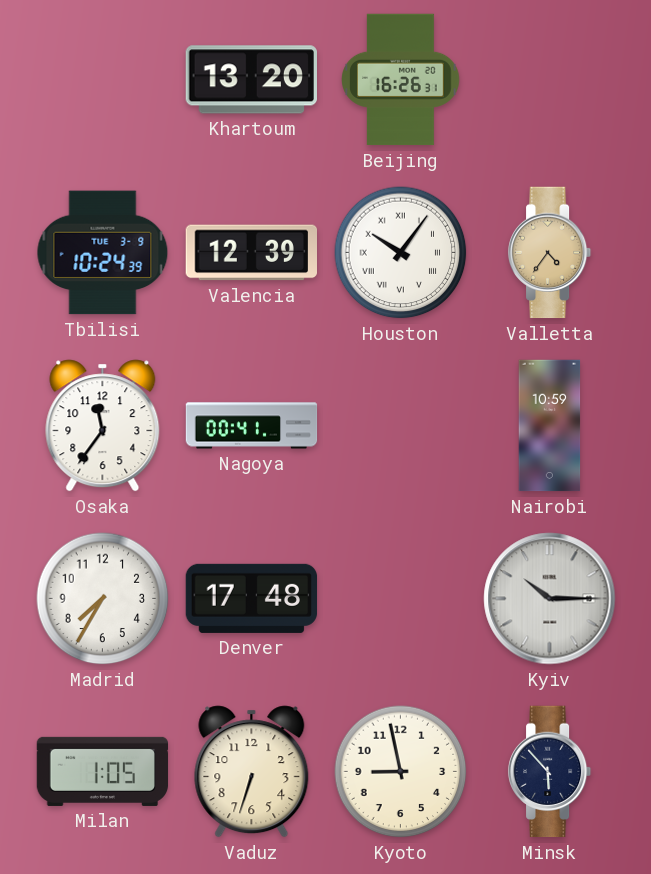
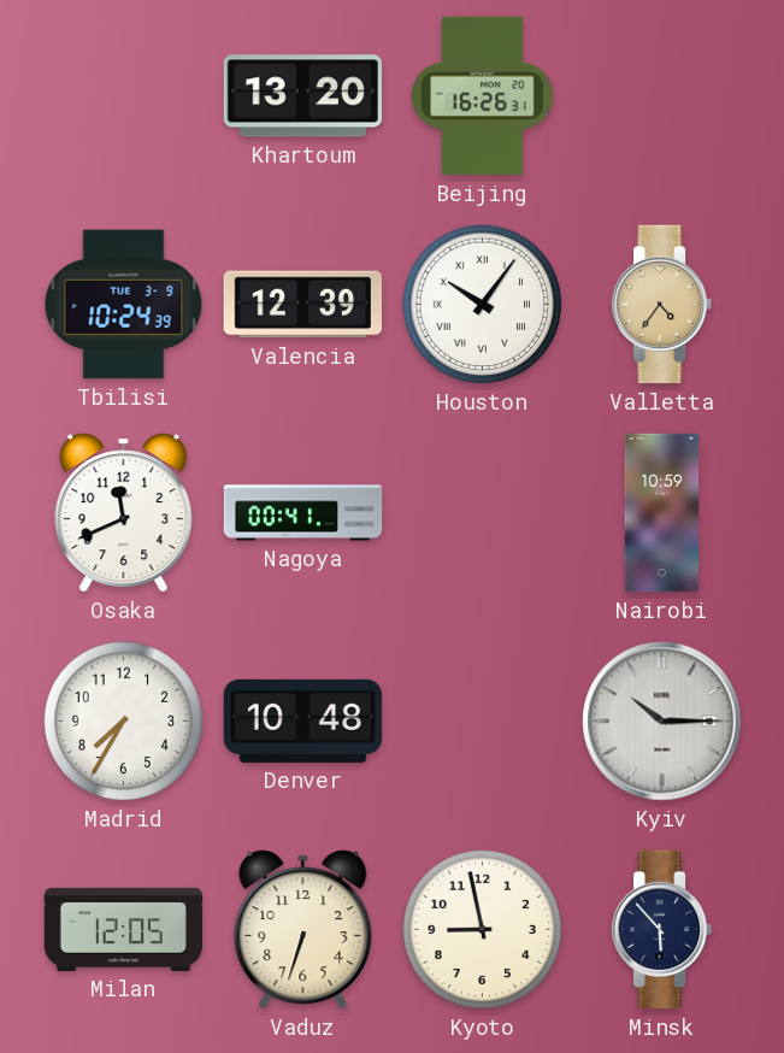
Osaka: 11:36 -> 11:41 (124, 513)
Denver: 17:48 -> 10:48 (303, 720)
Milan: 1:05 -> 12:05 (124, 929)
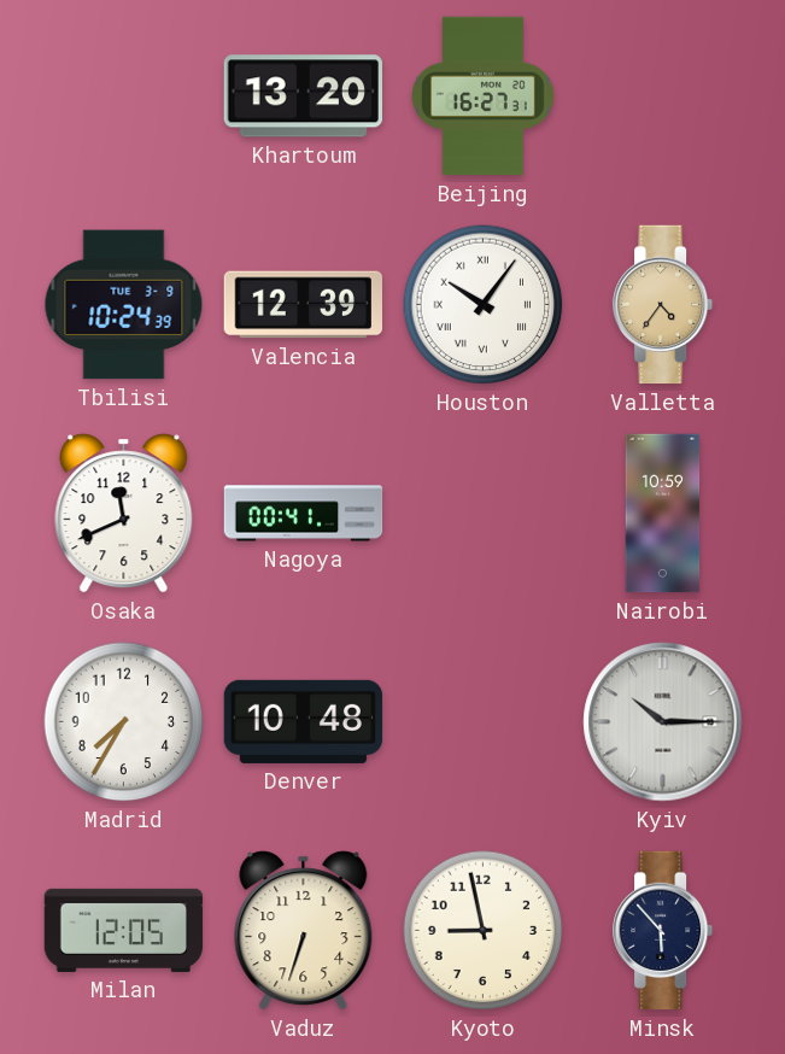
Beijing: 16:26 -> 16:27 (484, 96)
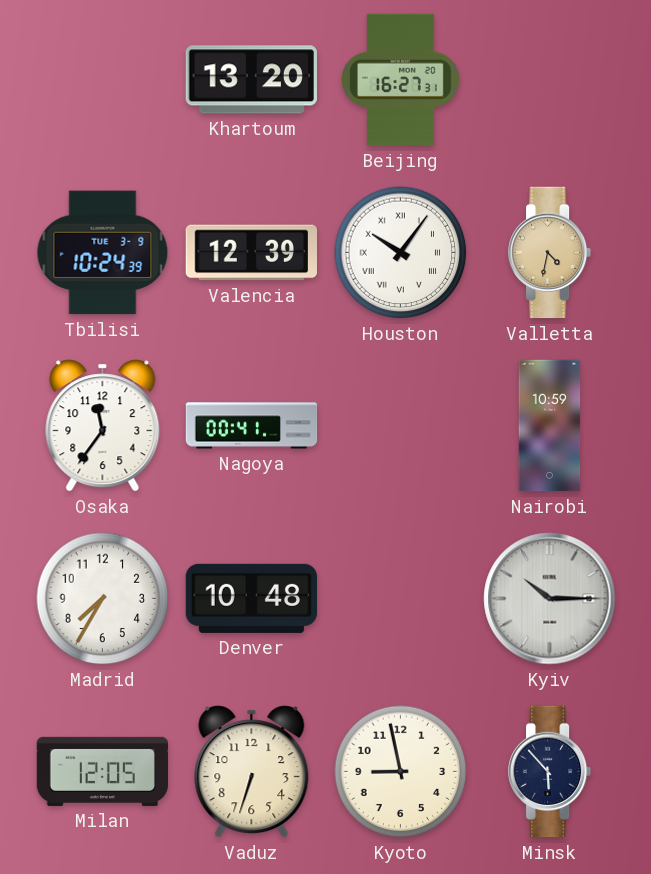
Valletta: 4:36 -> 4:32 (550, 253)
Osaka: 11:41 -> 11:36 (103, 426)
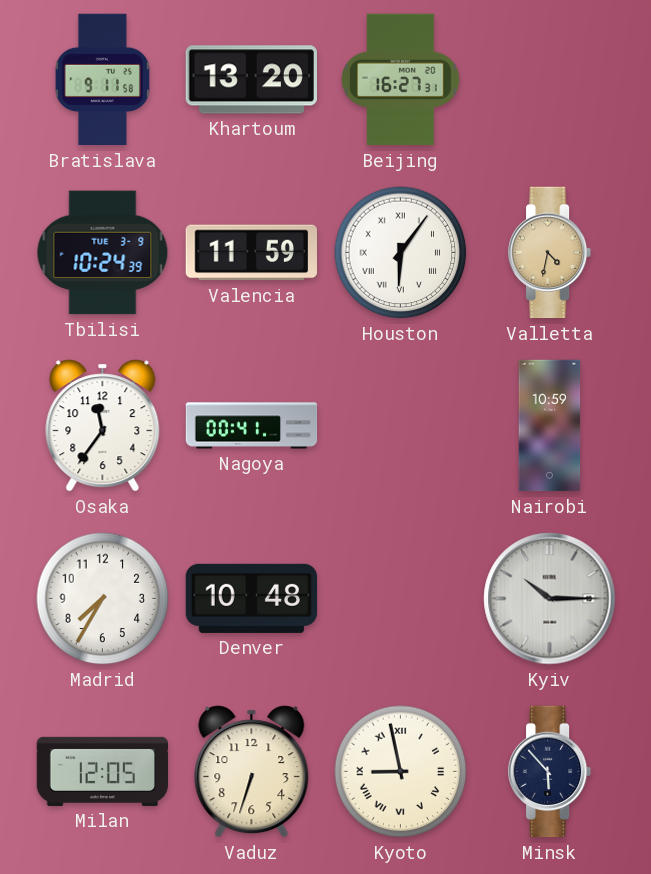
Bratislava: none -> 9:11 (102, 80)
Valencia: 12:39 -> 11:59 (251, 253)
Houston: 10:06 -> 6:06 (401, 253)
Kyoto numerals: Arabic -> Roman (401, 772)
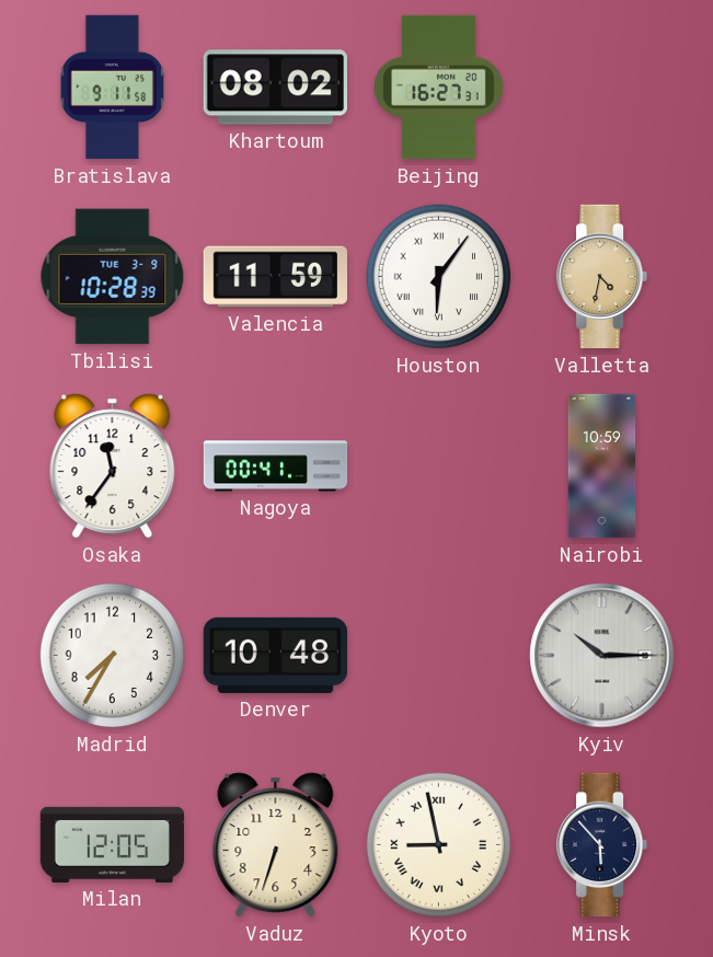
Khartoum: 13:20 -> 08:02 (275, 88)
Tbilisi: 10:24 -> 10:28 (113, 277)
